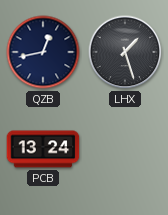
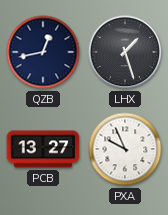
PCB: 13:24 -> 13:27 (43, 149)
PXA: none -> 9:56 (125, 149)
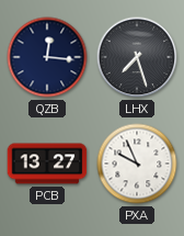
QZB: 12:43 -> 12:16 (47, 57)
LHX: 1:27 -> 7:27 (137, 57)
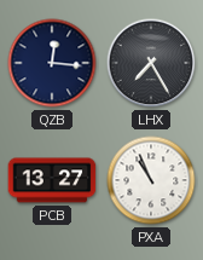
LHX: 7:27 -> 7:25 (151, 63)
PXA: 9:56 -> 10:56 (151, 180)
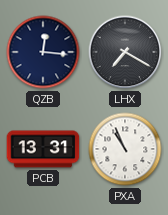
LHX: 7:25 -> 7:20 (125, 52)
PCB: 13:27 -> 13:31 (43, 149)
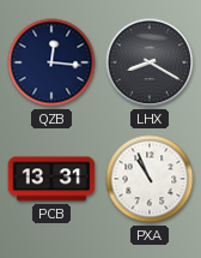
LHX: 7:20 -> 8:20 (150, 62)
